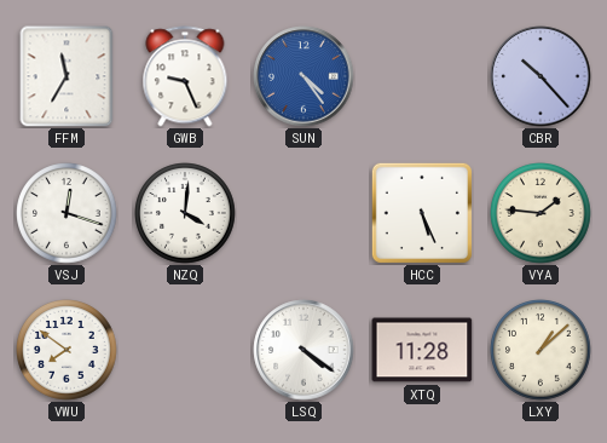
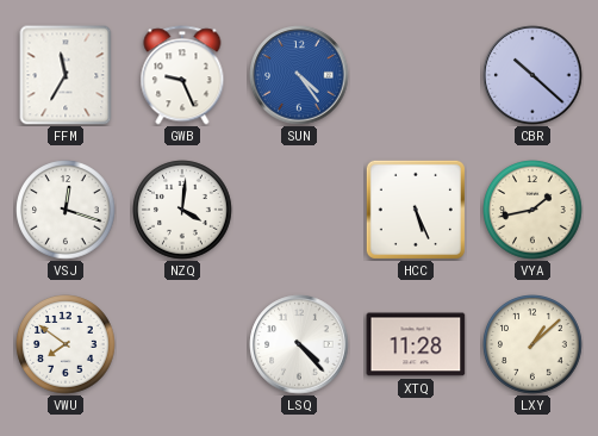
CBR: 10:23 -> 10:22 (532, 75)
VYA: 1:46 -> 1:43 (532, 210)
LSQ: 4:21 -> 4:23 (299, 344)
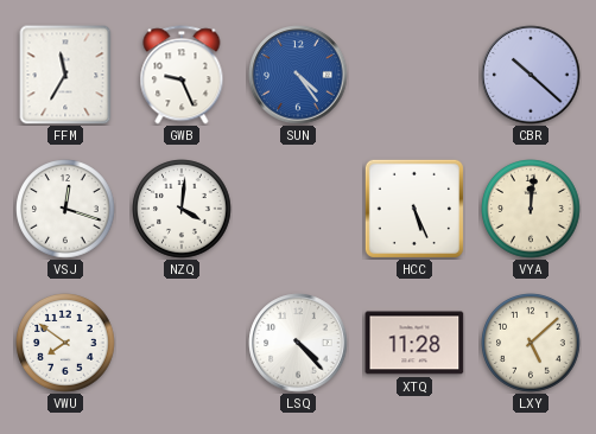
VYA: 1:43 -> 12:01 (531, 209)
LXY: 1:08 -> 5:08 (531, 343)
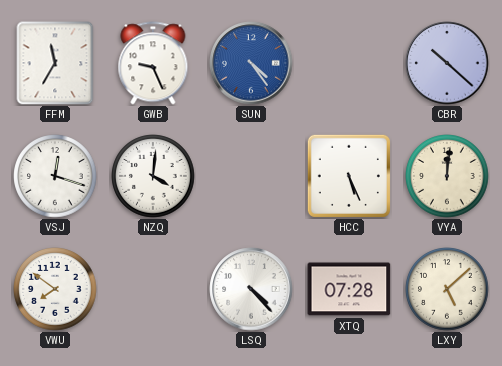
XTQ: 11:28 -> 07:28 (349, 289)
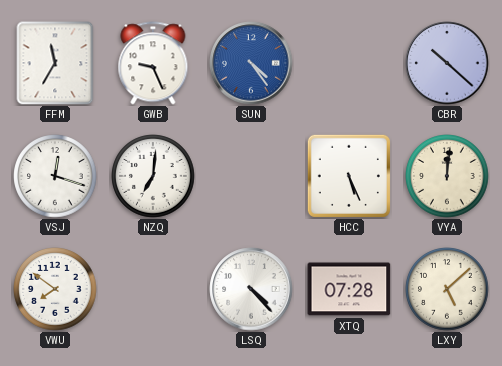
NZQ: 4:01 -> 7:01 (153, 176)
